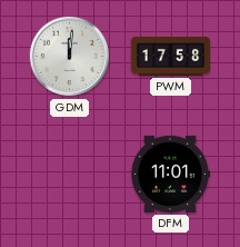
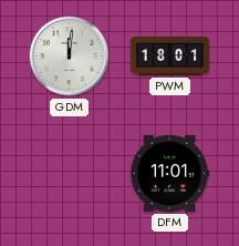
PWM: 17:58 -> 18:01 (170, 57)
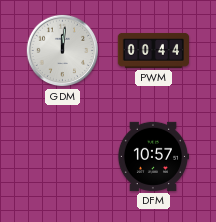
PWM: 18:01 -> 00:44 (154, 51)
DFM: 11:01 -> 10:57 (152, 156)
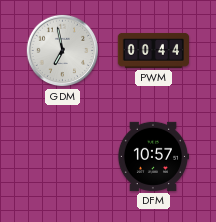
GDM: 12:01 -> 6:58 (63, 51)
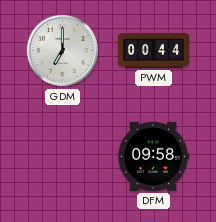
GDM: 6:58 -> 7:00 (63, 51)
DFM: 10:57 -> 09:58 (152, 156)
